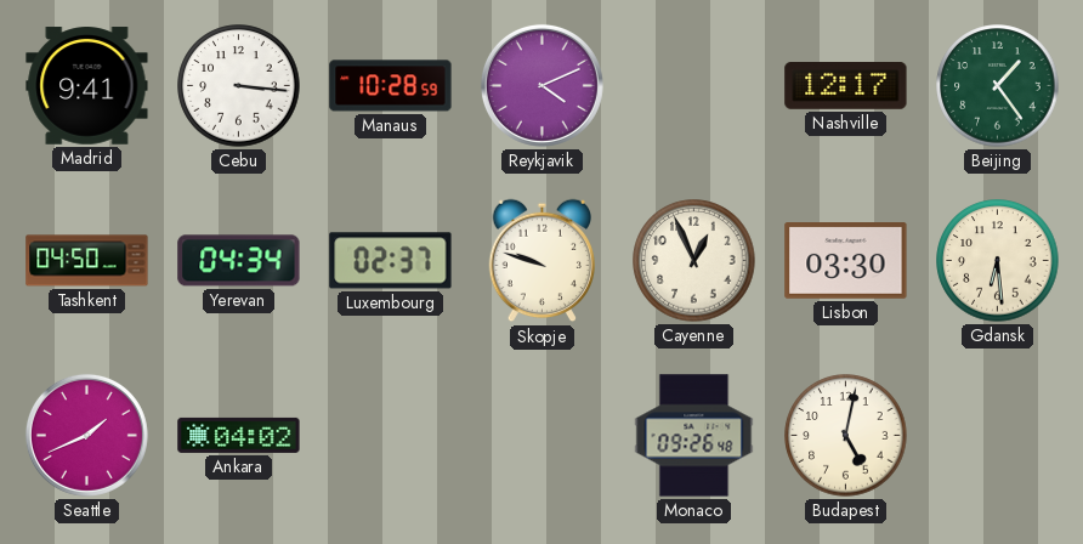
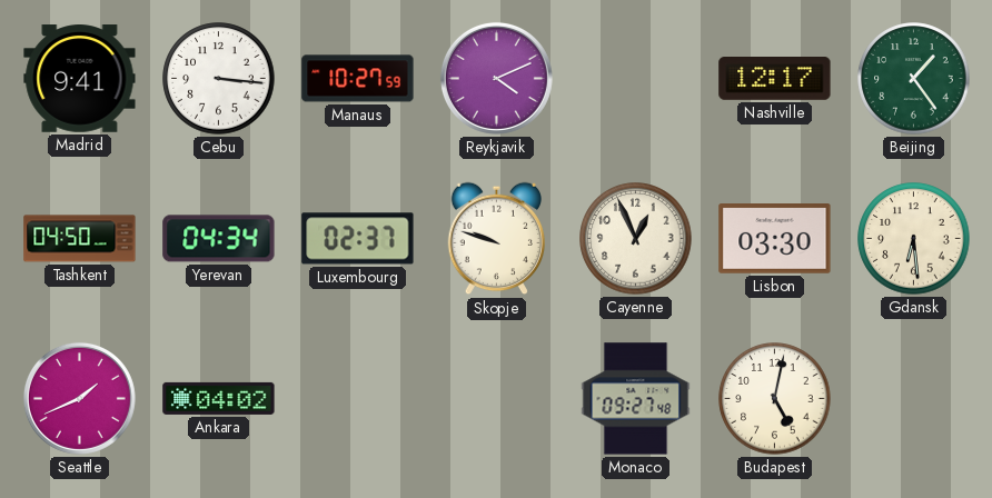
Manaus: 10:28 -> 10:27 (358, 79)
Monaco: 09:26 -> 09:27 (636, 399)
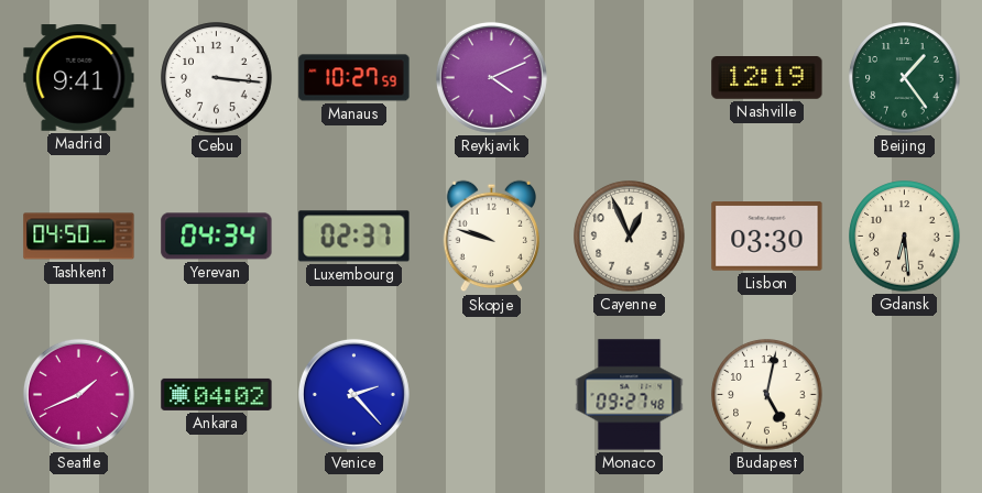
Nashville: 12:17 -> 12:19 (767, 78)
Venice: none -> 2:23 (353, 394)
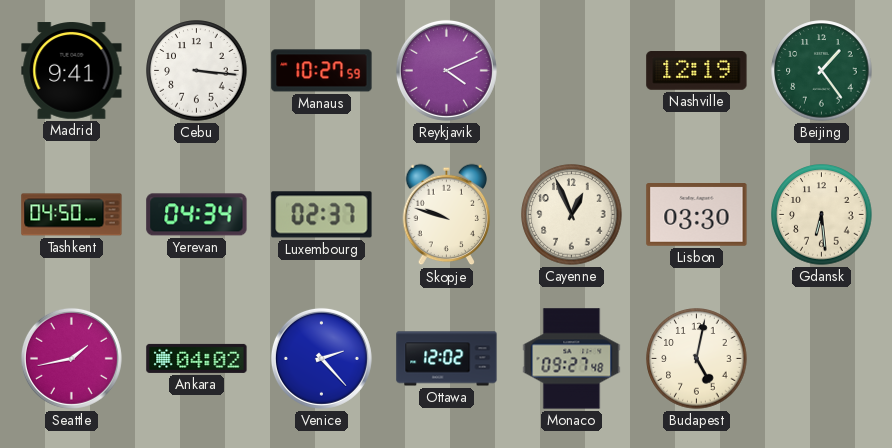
Seattle: 1:41 -> 1:43 (71, 358)
Ottawa: none -> 12:02 (447, 359)
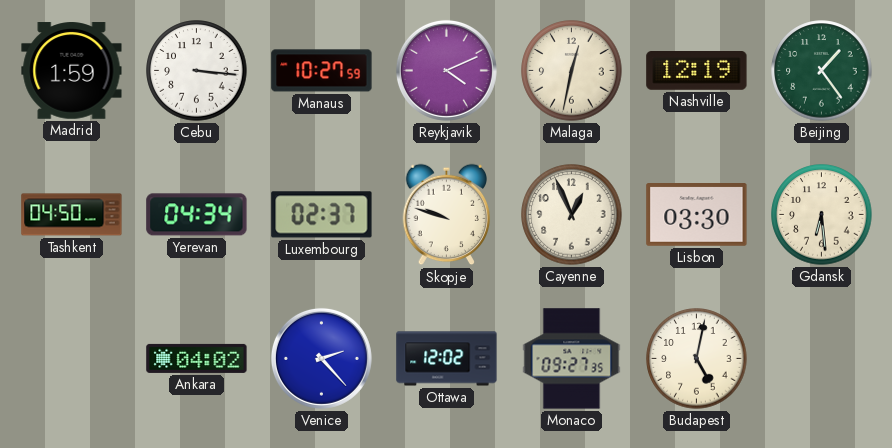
Madrid: 9:41 -> 1:59 (72, 71)
Malaga: none -> 12:32 (572, 71)
Seattle: 1:43 -> none (71, 358)
Monaco: 09:27:48 -> 09:27:35 (572, 359)
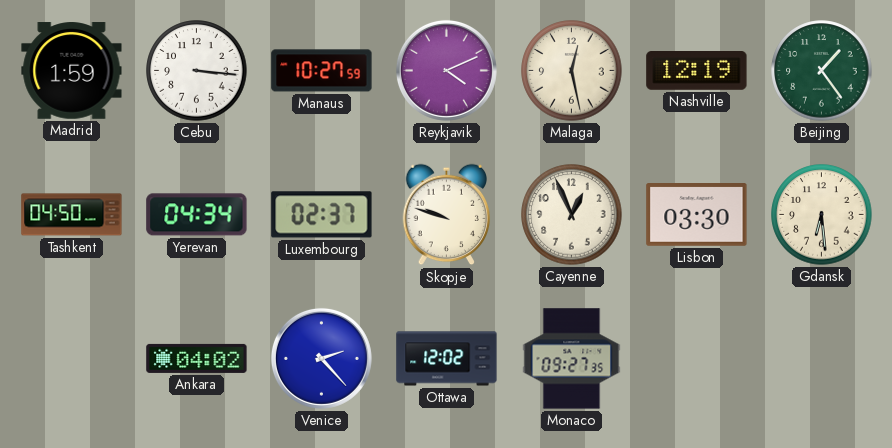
Malaga: 12:32 -> 12:28 (572, 71)
Budapest: 5:02 -> none (697, 359)
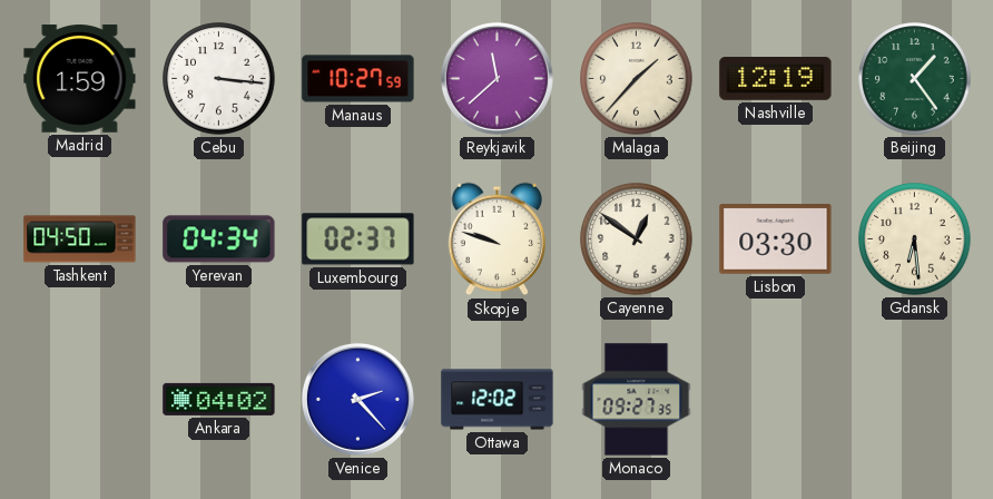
Reykjavik: 4:11 -> 11:38 (496, 78)
Malaga: 12:28 -> 1:37 (637, 79)
Cayenne: 12:56 -> 12:51 (637, 239)
